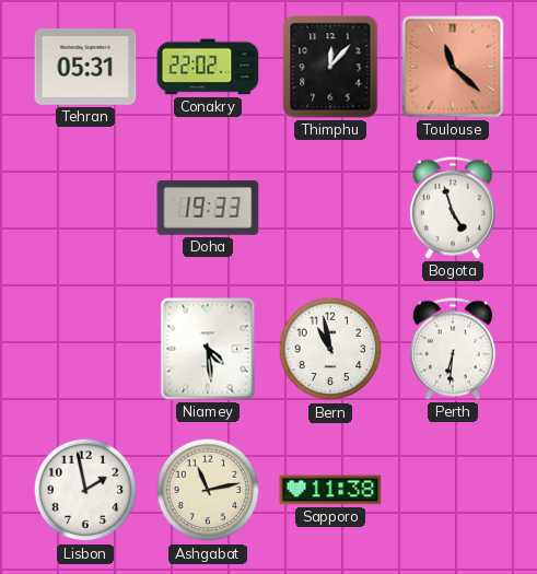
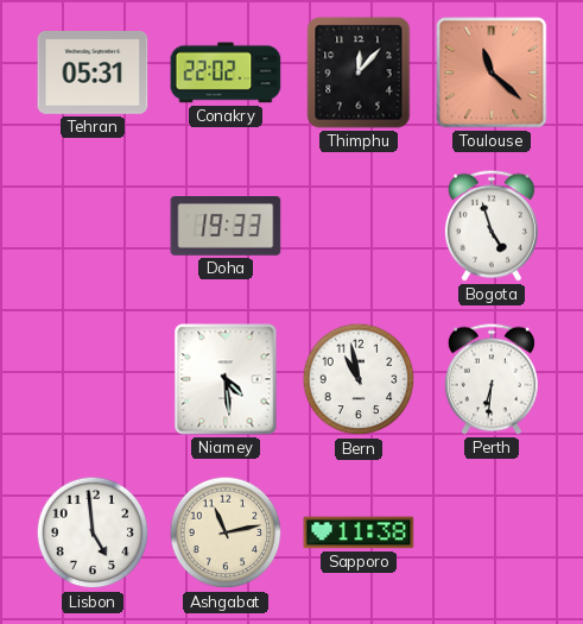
Lisbon: 1:58 -> 4:59 (93, 532)
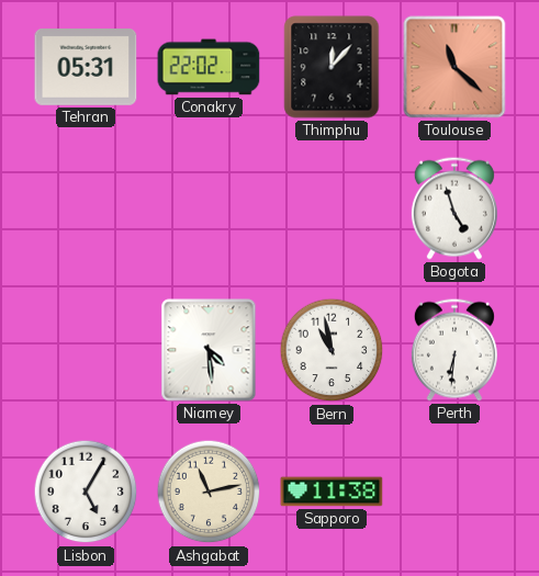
Doha: 19:33 -> none (226, 227)
Lisbon: 4:59 -> 5:05 (86, 492)
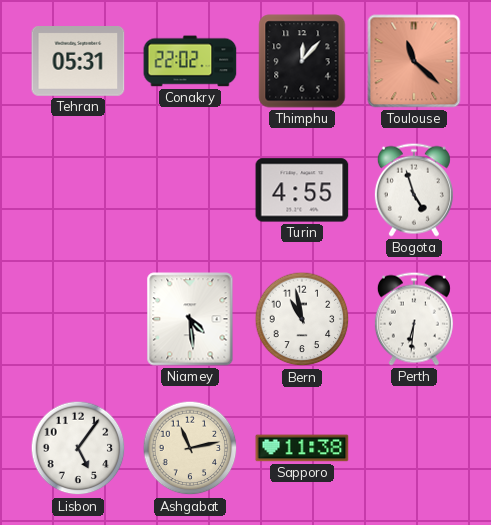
Turin: none -> 4:55 (302, 190)
Lisbon: 5:05 -> 5:06 (78, 448)
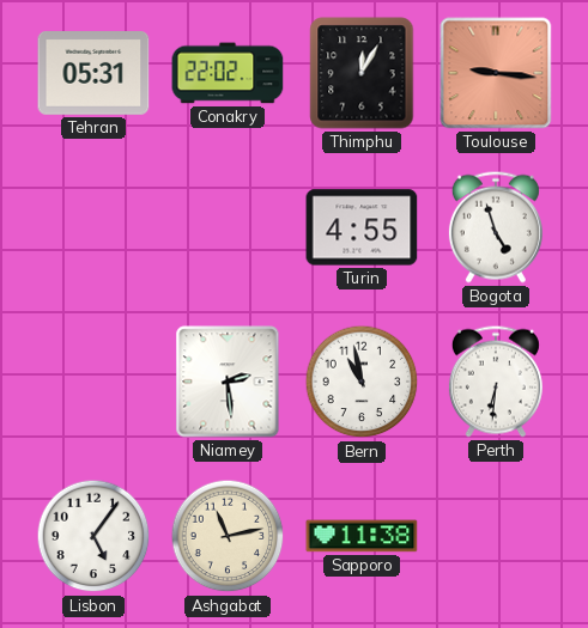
Thimphu: 12:07 -> 12:05 (362, 73)
Toulouse: 11:22 -> 9:16 (496, 73)
Niamey: 4:29 -> 2:29 (228, 382)
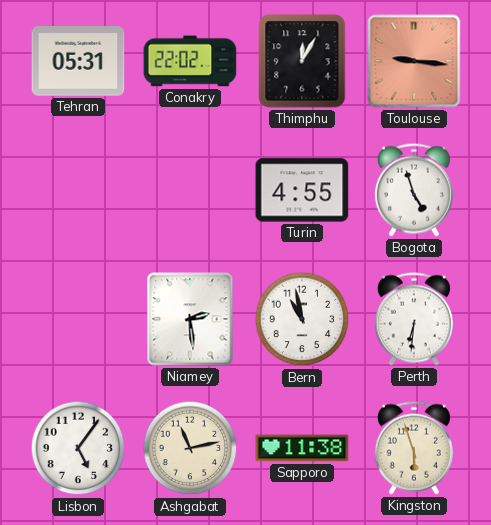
Kingston: none -> 5:57 (414, 448)
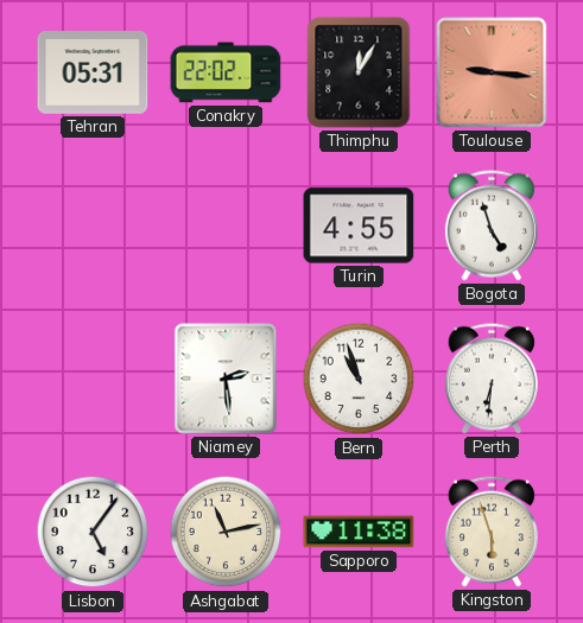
Bern: 10:58 -> 10:57 (359, 379)
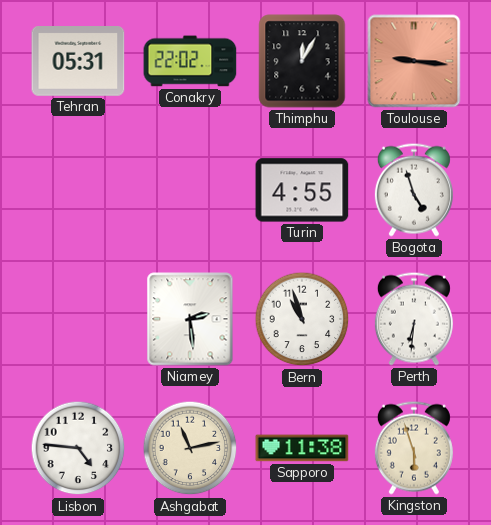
Lisbon: 5:06 -> 4:46 (78, 448)
